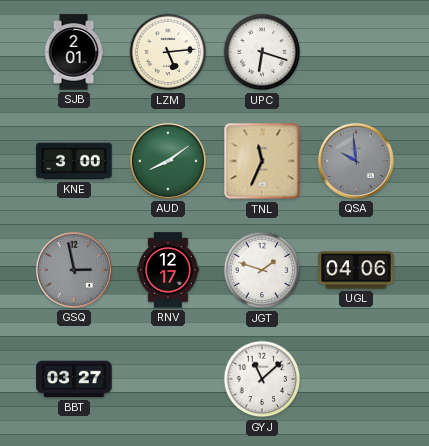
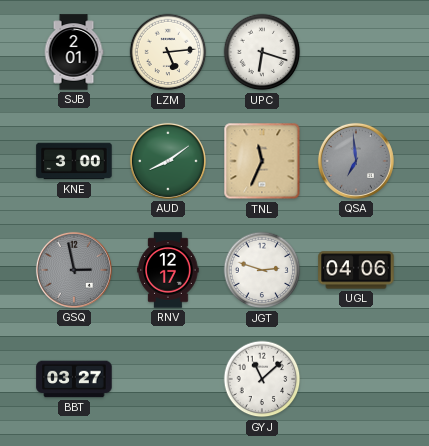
QSA: 9:59 -> 6:59 (356, 161)
JGT: 1:48 -> 2:48 (262, 270)
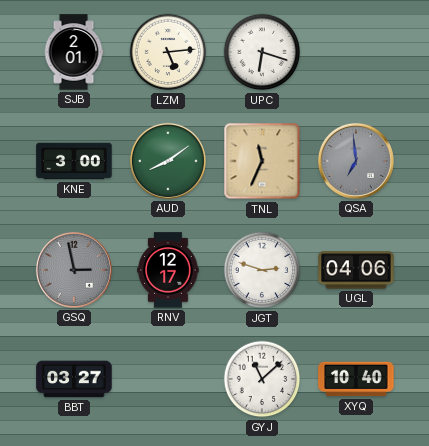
XYQ: none -> 10:40 (356, 379)
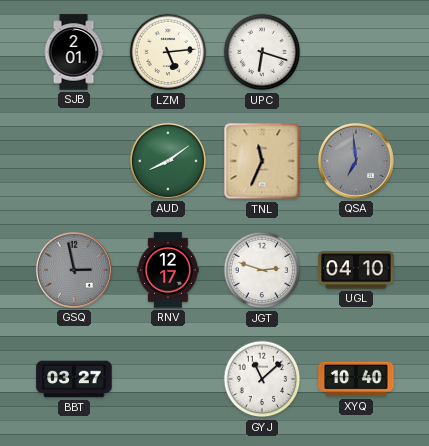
KNE: 3:00 -> none (74, 161)
UGL: 04:06 -> 04:10 (356, 270)
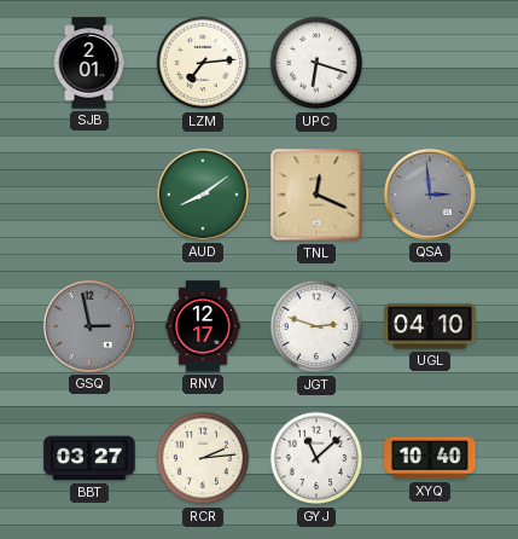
LZM: 5:14 -> 7:14 (203, 63)
TNL: 11:34 -> 12:19 (316, 195)
QSA: 6:59 -> 2:59 (430, 195)
RCR: none -> 2:14 (203, 458)
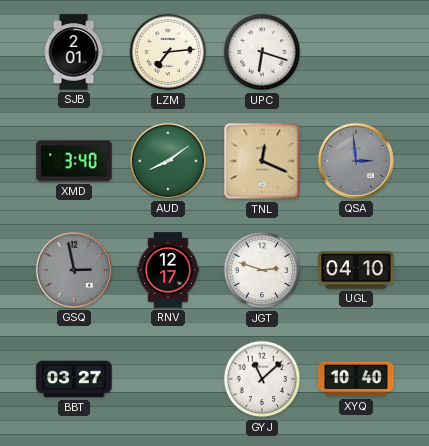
XMD: none -> 3:40 (74, 161)
RCR: 2:14 -> none (203, 458)
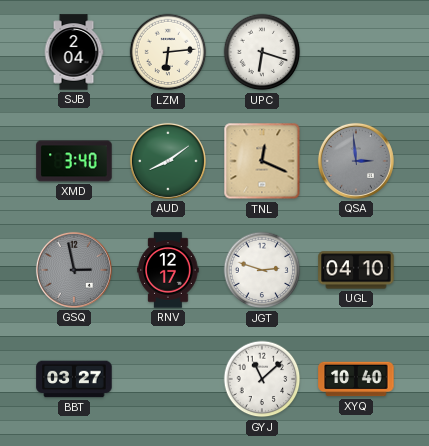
SJB: 2:01 -> 2:04 (74, 52)
LZM: 7:14 -> 6:14 (168, 52)
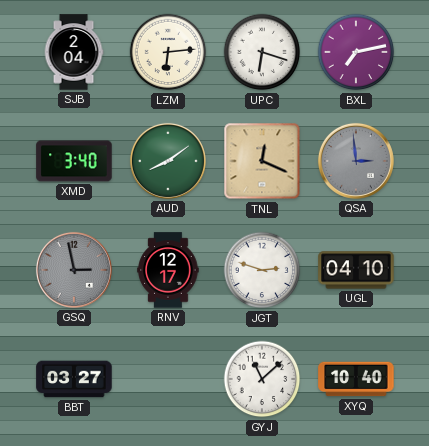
BXL: none -> 7:13 (356, 52)
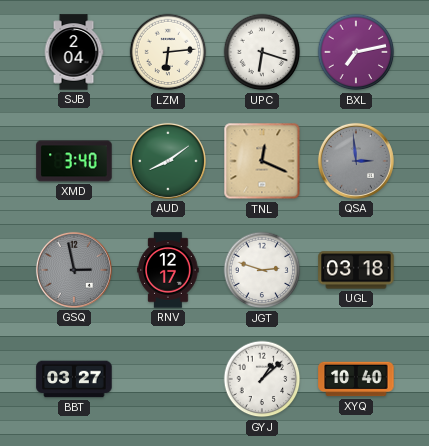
UGL: 04:10 -> 03:18 (356, 270)
GYJ: 11:08 -> 1:08 (262, 379)
